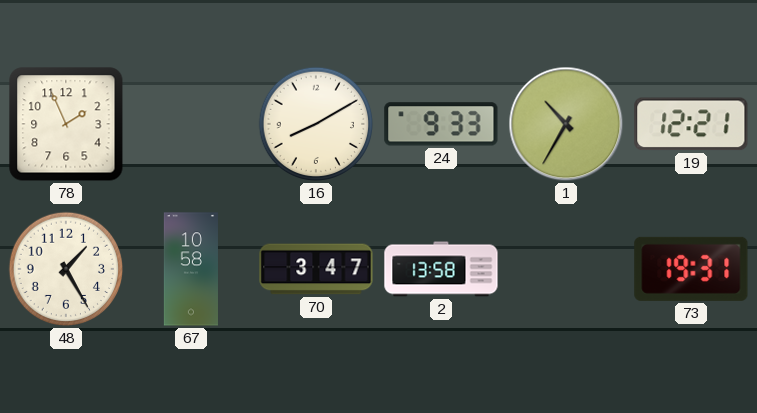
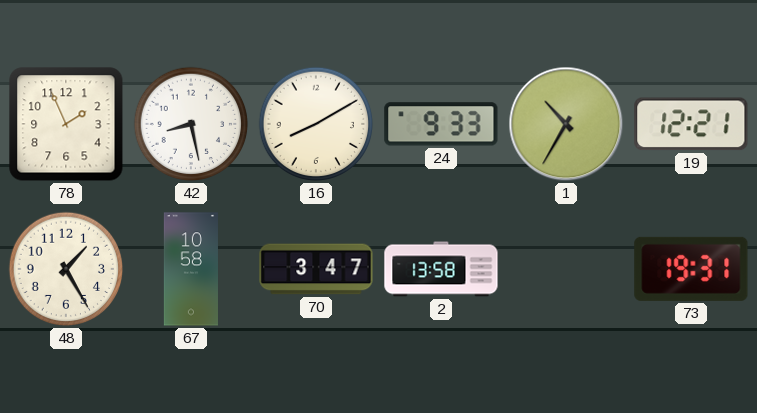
42: none -> 8:28 (191, 124)
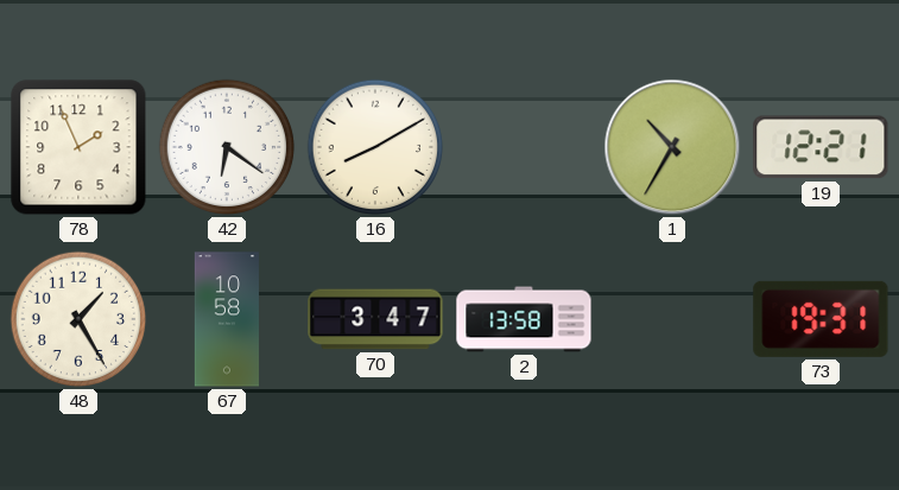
42: 8:28 -> 6:21 (227, 147)
24: 9:33 -> none (441, 124)
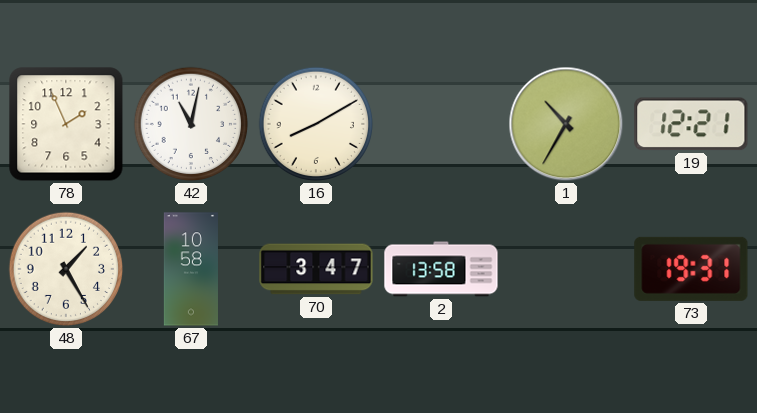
42: 6:21 -> 11:02 (191, 124)
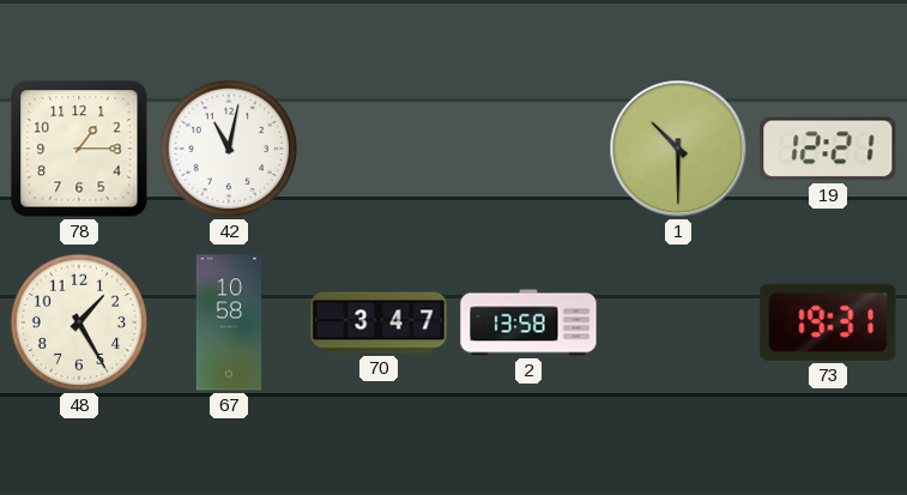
78: 1:56 -> 1:15 (79, 149)
16: 8:10 -> none (316, 124)
1: 10:35 -> 10:30 (678, 149)
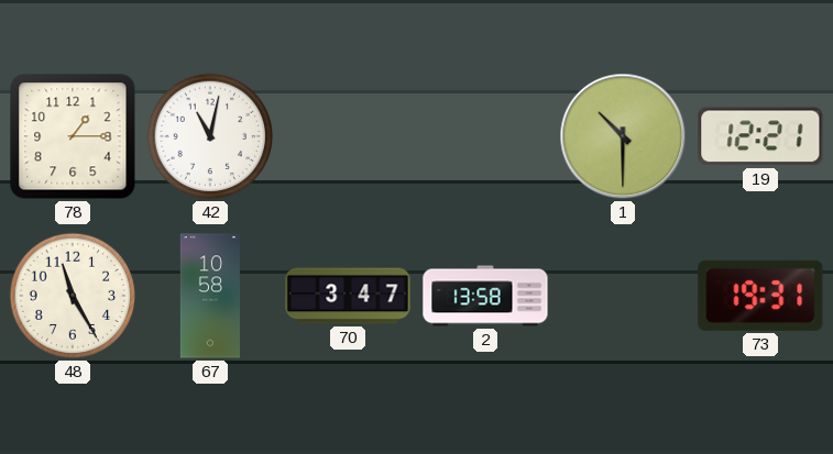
48: 1:25 -> 11:25 (73, 296)
